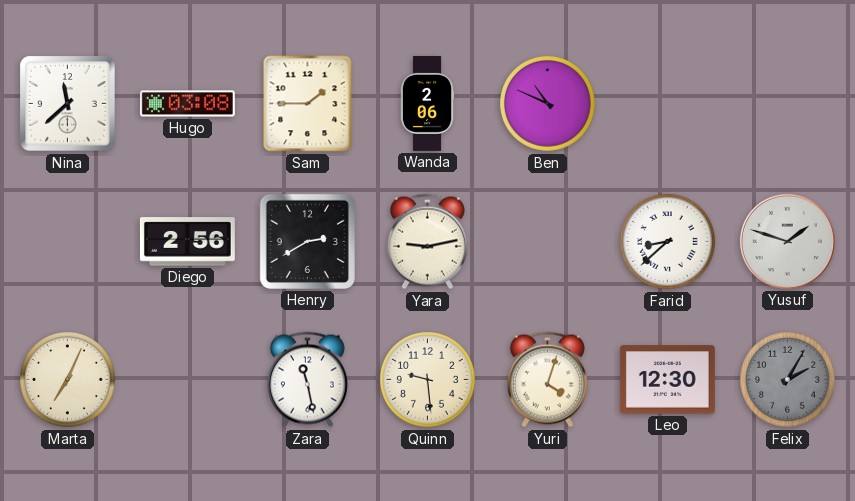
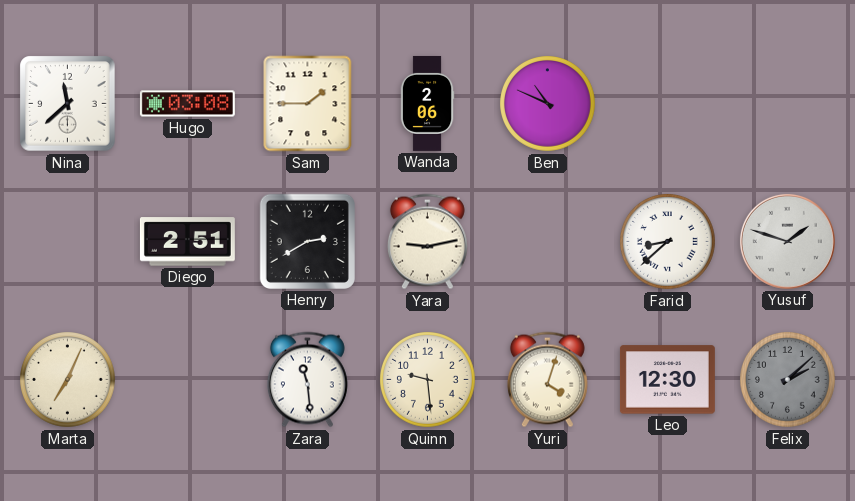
Diego: 2:56 -> 2:51 (187, 242)
Zara: 11:28 -> 11:29 (307, 380)
Felix: 2:05 -> 2:08 (788, 380)
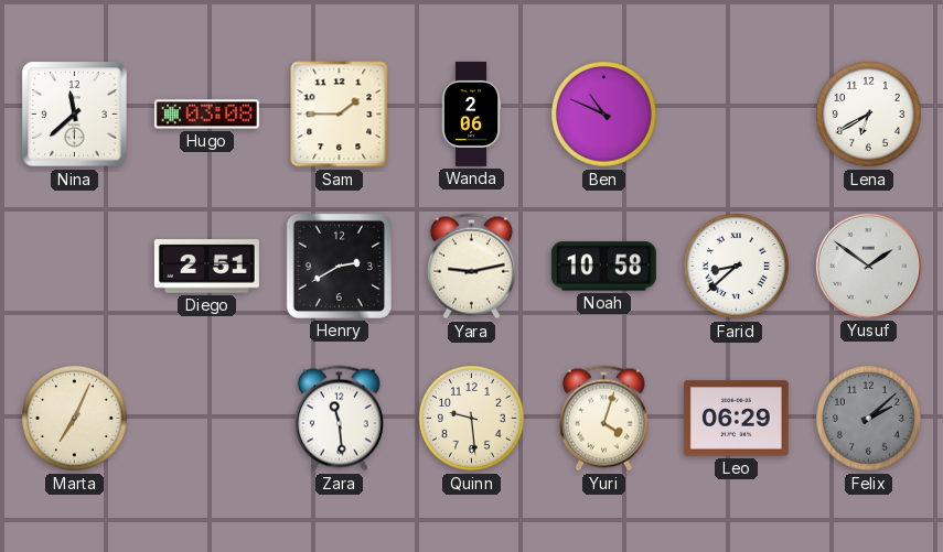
Lena: none -> 6:40 (869, 115)
Noah: none -> 10:58 (603, 267)
Yusuf: 1:48 -> 1:51 (868, 266)
Leo: 12:30 -> 06:29 (736, 419)
